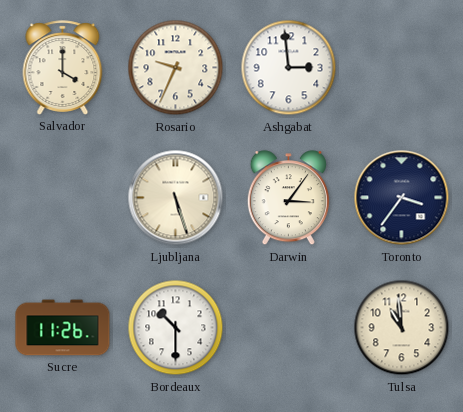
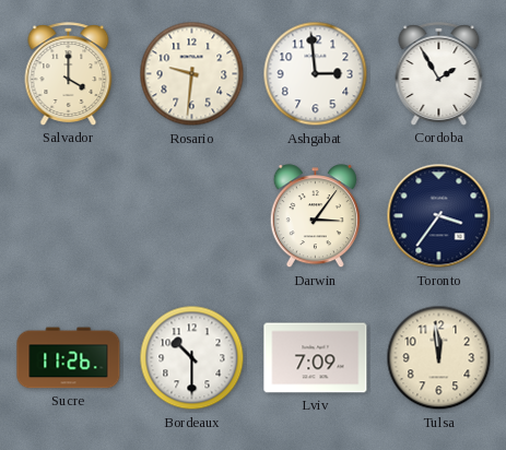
Rosario: 9:34 -> 9:31 (192, 74)
Cordoba: none -> 1:55 (439, 74)
Ljubljana: 5:27 -> none (176, 198)
Lviv: none -> 7:09 (316, 358)
Tulsa: 10:59 -> 11:59 (439, 358)
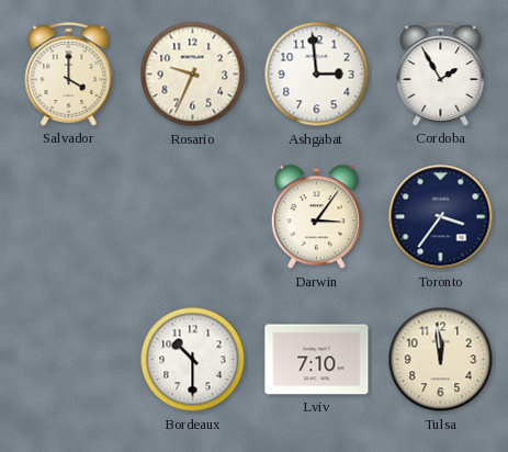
Rosario: 9:31 -> 9:34 (193, 75)
Sucre: 11:26 -> none (69, 358)
Lviv: 7:09 -> 7:10 (317, 360)
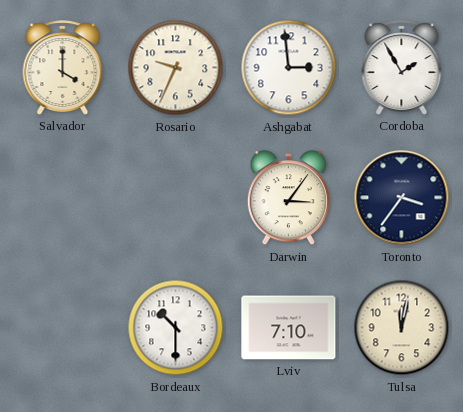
Tulsa: 11:59 -> 12:02 (402, 328)
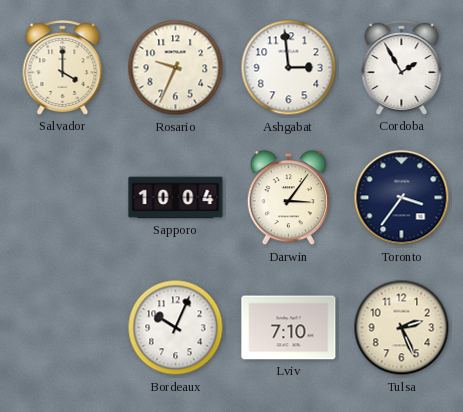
Sapporo: none -> 10:04 (176, 198)
Bordeaux: 10:30 -> 10:04 (176, 328)
Tulsa: 12:02 -> 2:26 (402, 328)
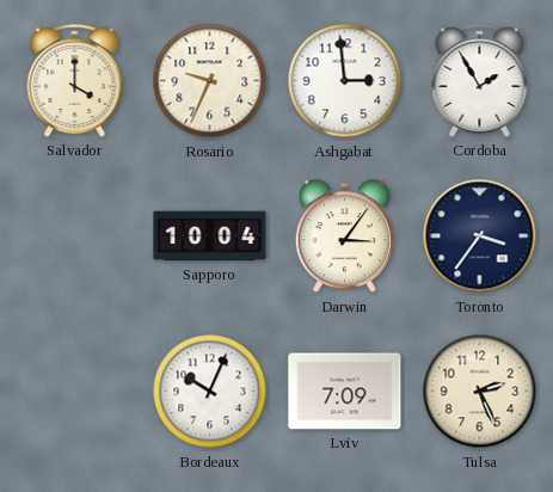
Lviv: 7:10 -> 7:09 (345, 392)
